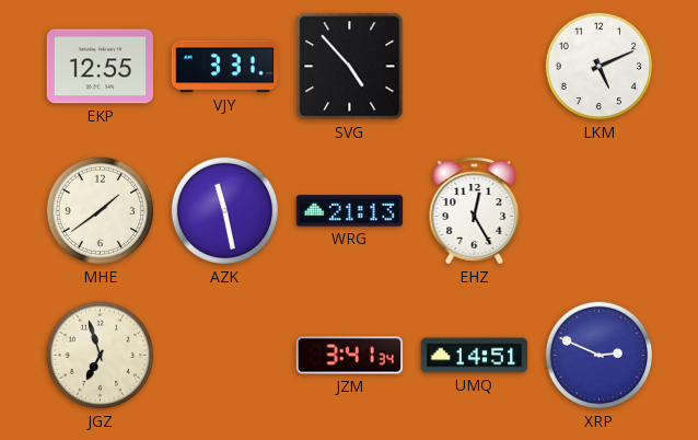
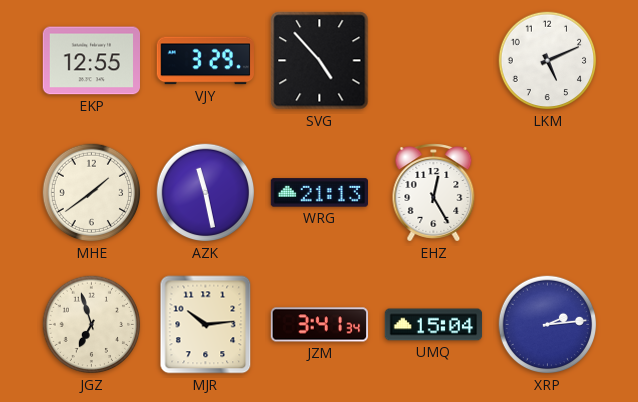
VJY: 3:31 -> 3:29 (205, 61)
MJR: none -> 10:14 (206, 325)
UMQ: 14:51 -> 15:04 (434, 325)
XRP: 2:49 -> 2:14 (548, 325)
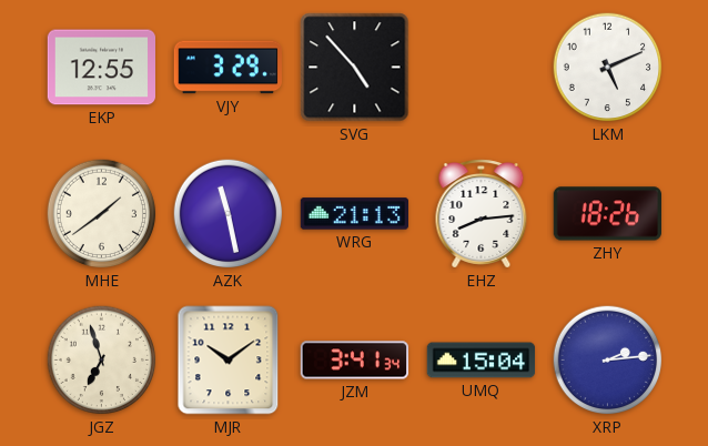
EHZ: 12:25 -> 8:14 (482, 214)
ZHY: none -> 18:26 (607, 214)
MJR: 10:14 -> 10:09 (229, 361)
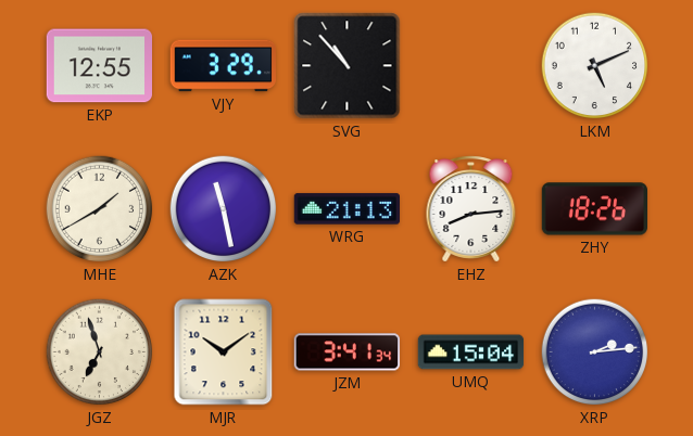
SVG: 4:53 -> 10:53 (348, 66)
MHE: 1:39 -> 1:40 (100, 209)
